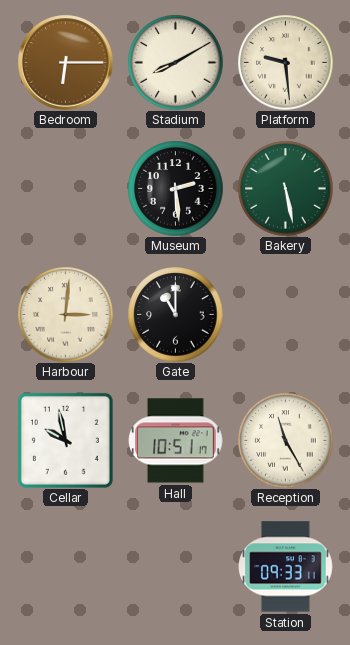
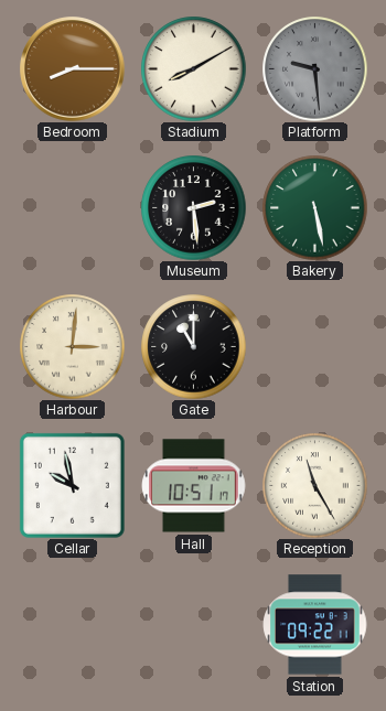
Bedroom: 6:15 -> 8:15 (73, 69)
Platform dial: cream -> grey (314, 68)
Station: 09:33 -> 09:22 (315, 625)
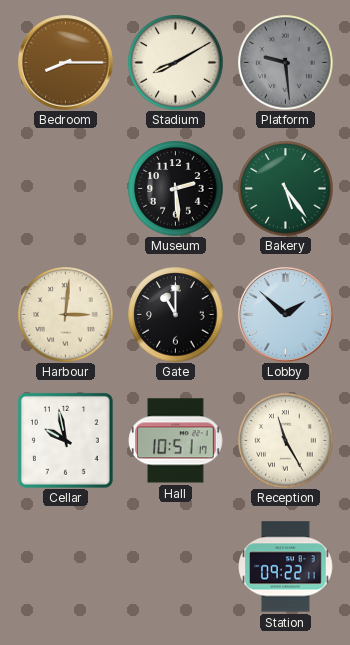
Bakery: 5:28 -> 5:24 (285, 188)
Lobby: none -> 1:52 (286, 315)
